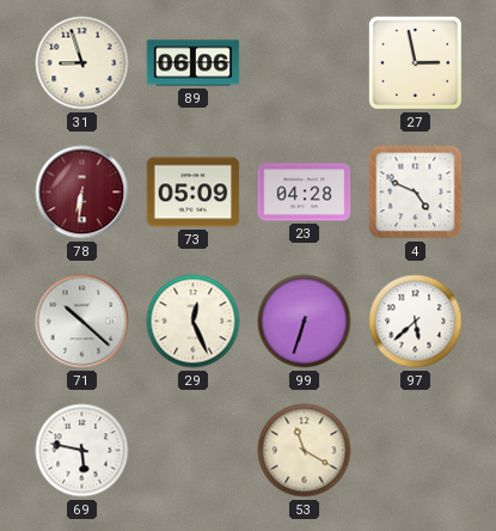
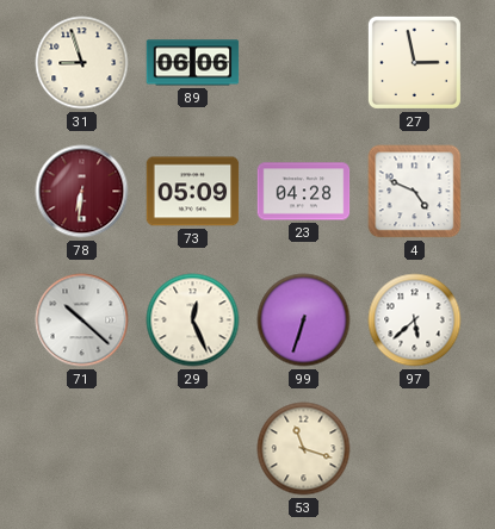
69: 5:47 -> none (82, 451)
53: 11:20 -> 11:18 (304, 449)
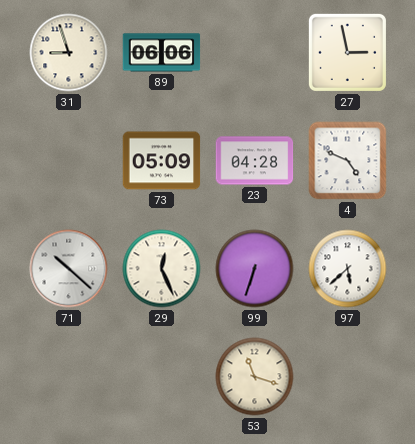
78: 6:31 -> none (82, 192)
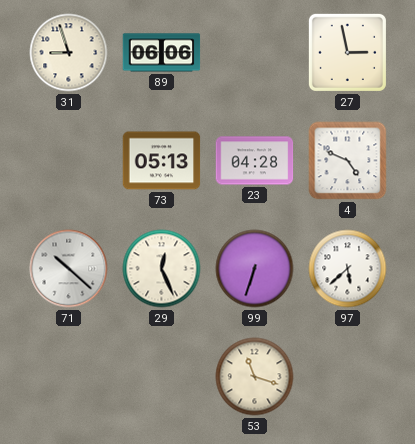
73: 05:09 -> 05:13 (162, 161)
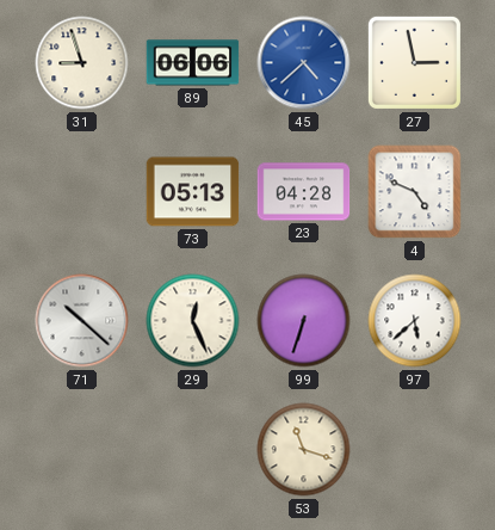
45: none -> 4:38 (304, 63)
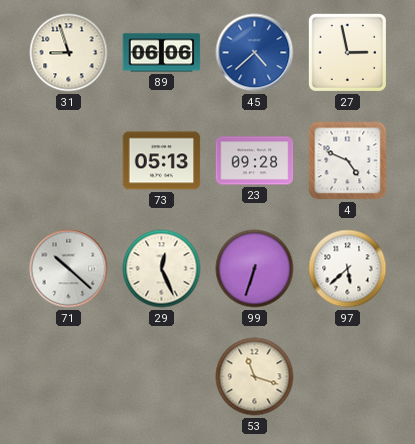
23: 04:28 -> 09:28 (255, 161)
